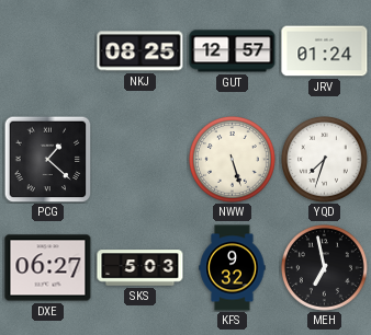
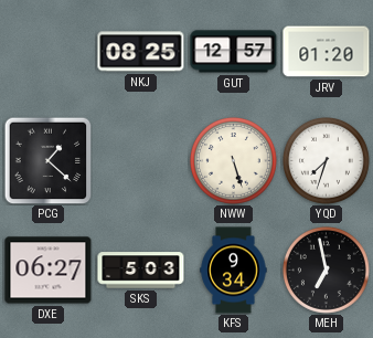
JRV: 01:24 -> 01:20 (327, 52)
KFS: 9:32 -> 9:34 (234, 271)
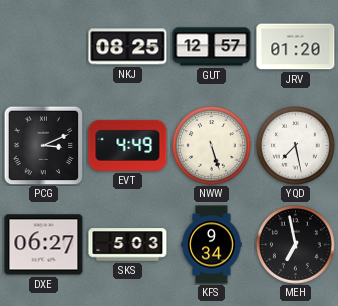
PCG: 1:22 -> 3:11 (43, 145)
EVT: none -> 4:49 (128, 145)
YQD: 7:33 -> 7:28 (295, 145)
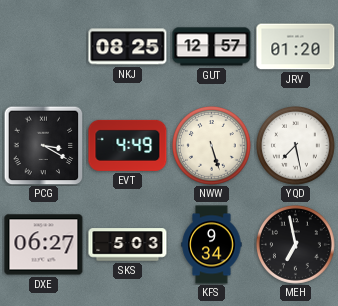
PCG: 3:11 -> 3:20 (43, 145)
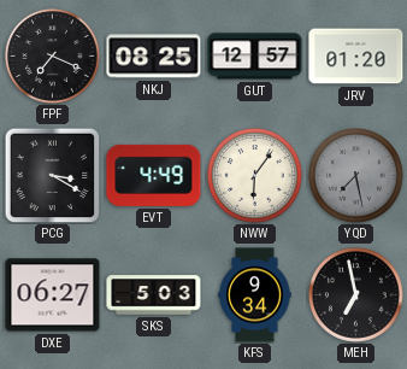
FPF: none -> 7:19 (52, 55)
NWW: 5:27 -> 6:06 (254, 175)
YQD dial: white -> grey (355, 175)
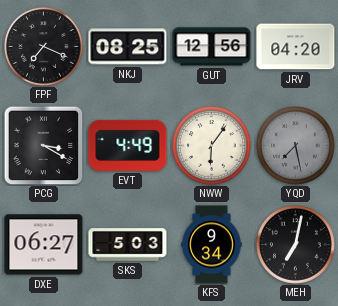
GUT: 12:57 -> 12:56 (212, 47)
JRV: 01:20 -> 04:20 (296, 47)
MEH: 6:58 -> 7:02 (295, 244)
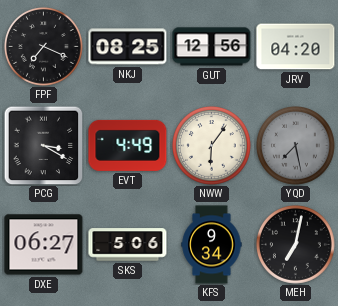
SKS: 5:03 -> 5:06 (128, 245)
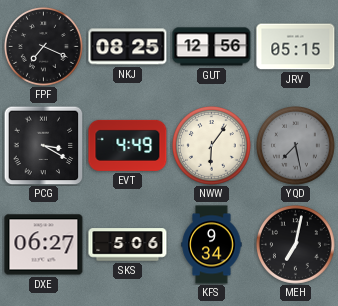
JRV: 04:20 -> 05:15 (296, 47)
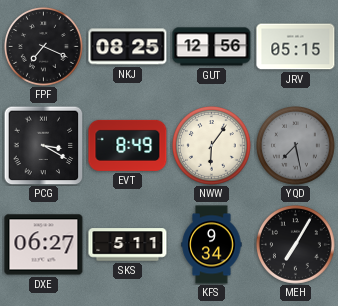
EVT: 4:49 -> 8:49 (128, 145)
SKS: 5:06 -> 5:11 (128, 245)
MEH: 7:02 -> 7:05 (295, 244)
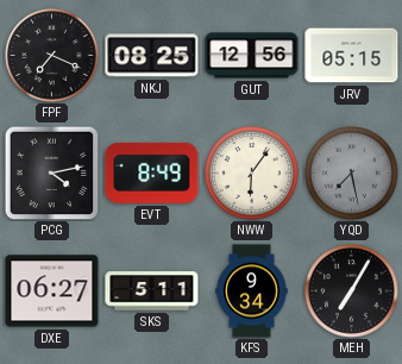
PCG: 3:20 -> 4:13 (51, 172)
